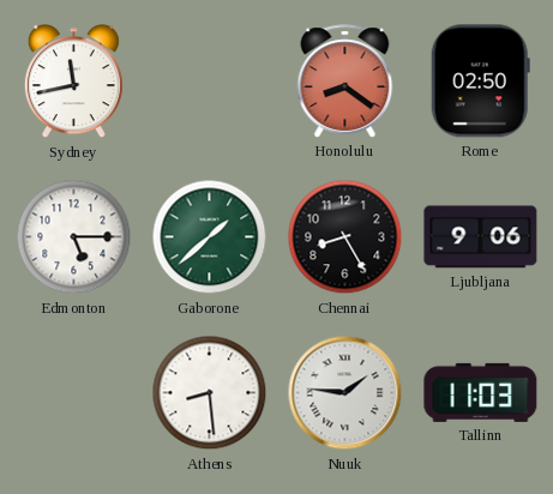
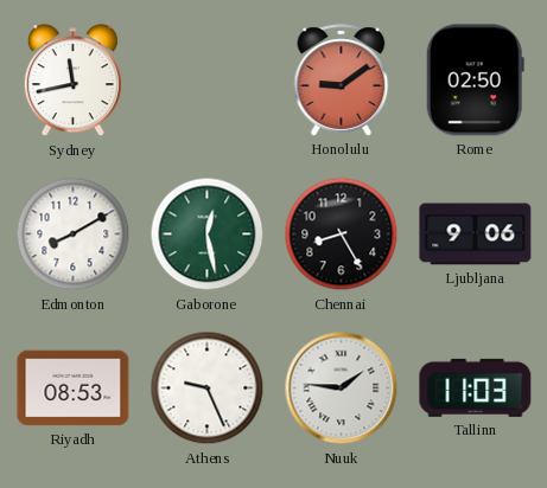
Honolulu: 8:21 -> 9:09 (342, 81)
Edmonton: 5:15 -> 8:10 (74, 235)
Gaborone: 1:38 -> 12:28 (208, 235)
Riyadh: none -> 08:53 (74, 389)
Athens: 8:29 -> 9:26 (208, 389)
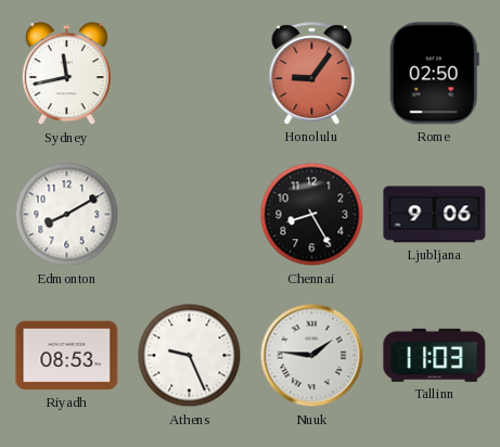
Honolulu: 9:09 -> 9:06 (312, 74)
Gaborone: 12:28 -> none (208, 235)
